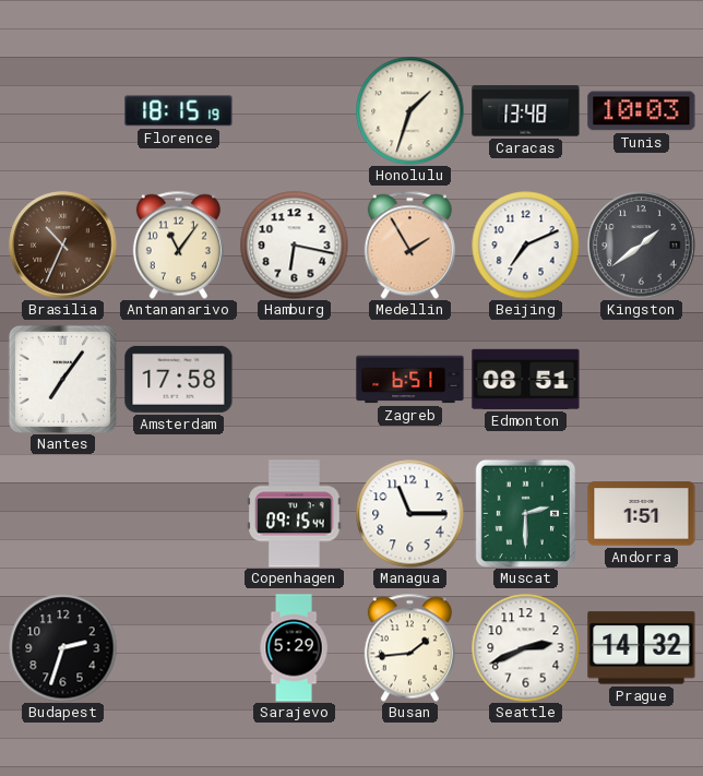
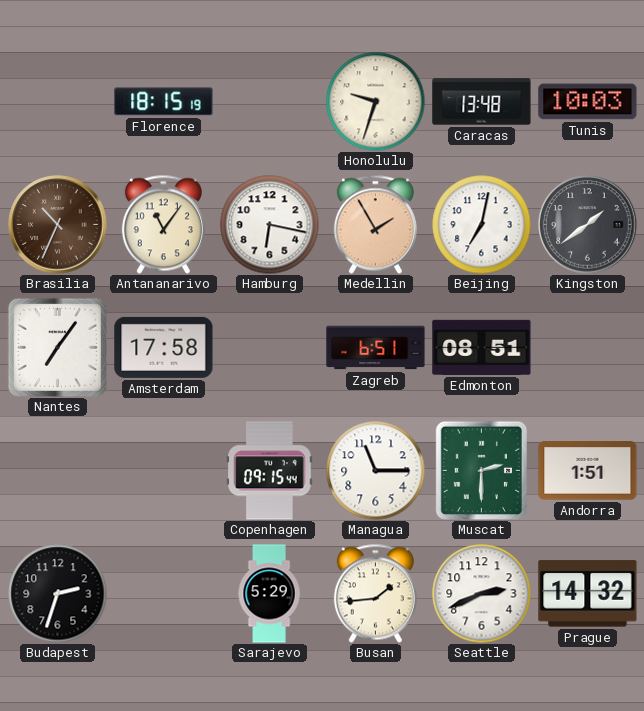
Honolulu: 1:33 -> 9:33 (376, 102)
Beijing: 7:11 -> 7:02 (482, 225)
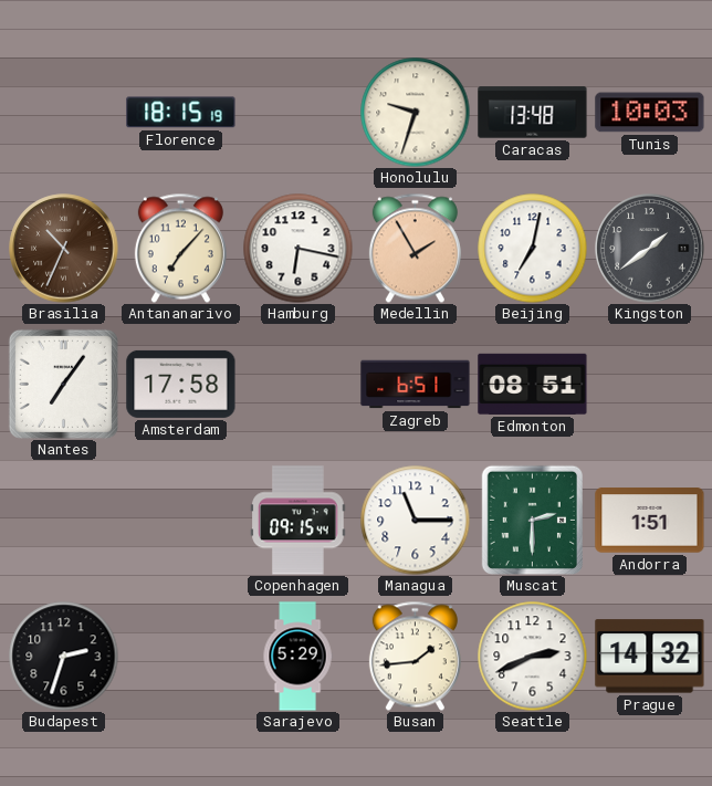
Antananarivo: 11:06 -> 7:07 (180, 248)
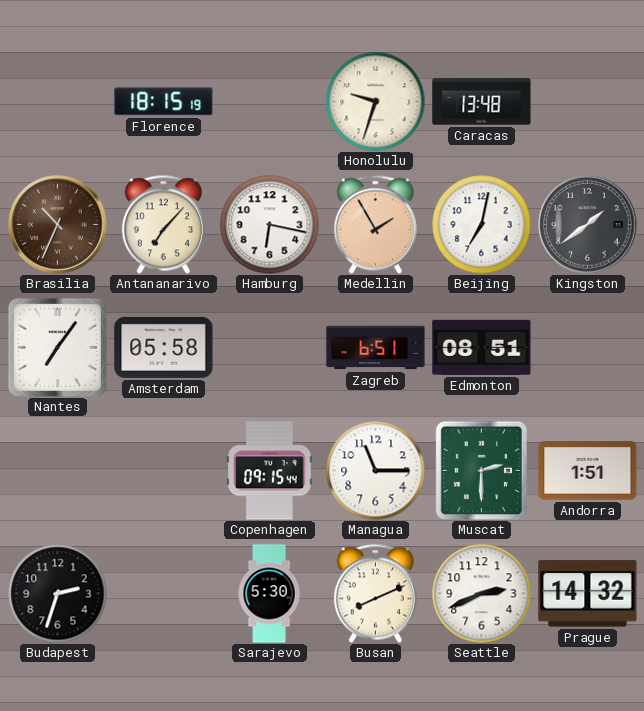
Tunis: 10:03 -> none (650, 113)
Amsterdam: 17:58 -> 05:58 (164, 347)
Sarajevo: 5:29 -> 5:30 (269, 594)
Busan: 1:44 -> 8:11 (375, 593)
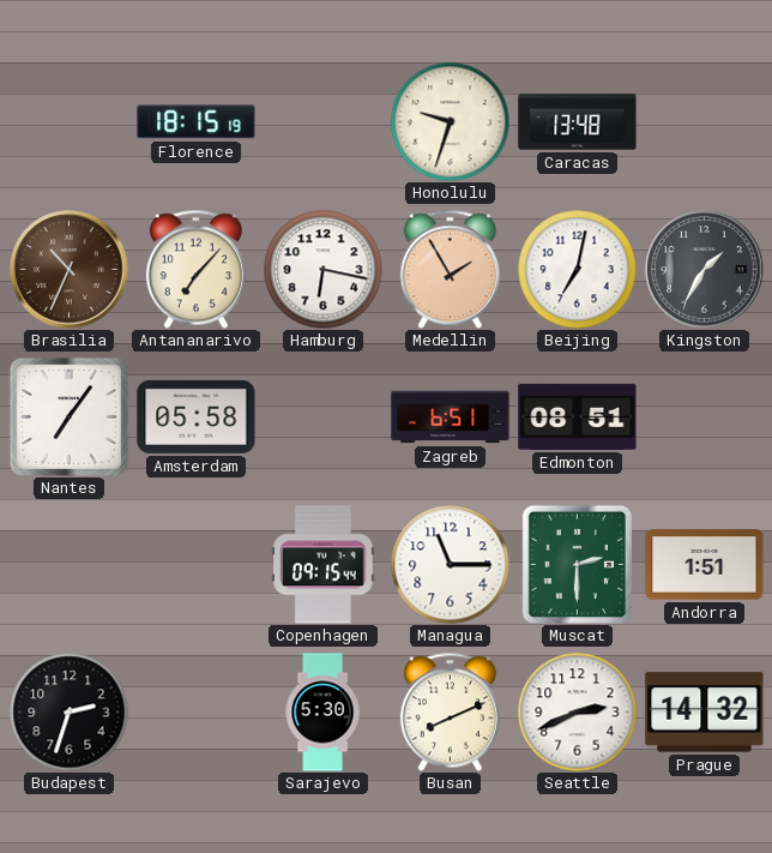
Kingston: 1:39 -> 1:35 (705, 270)
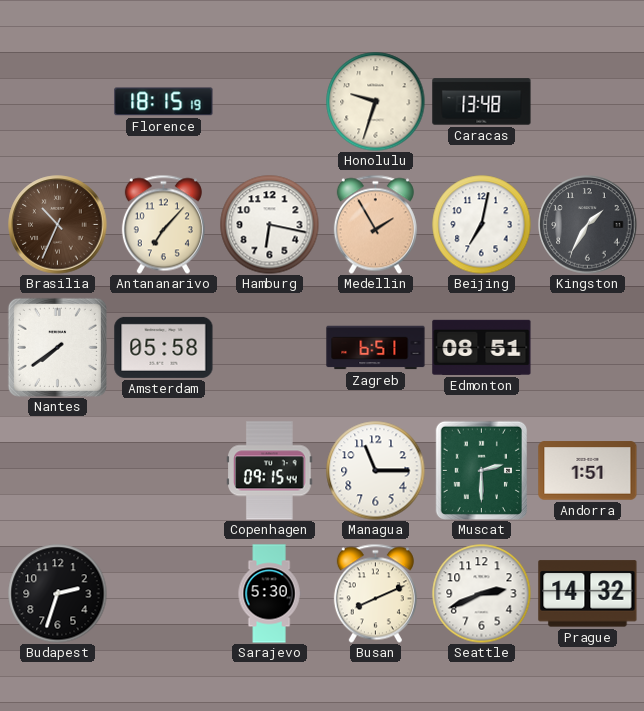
Nantes: 7:06 -> 7:39 (57, 347)
